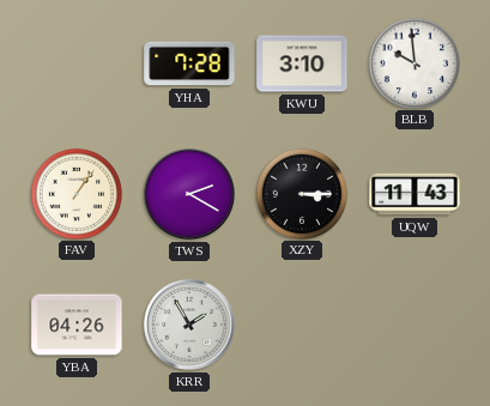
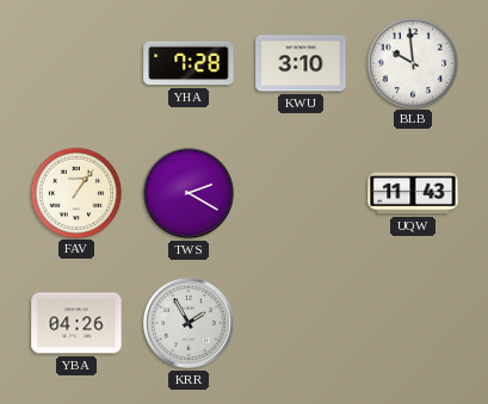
XZY: 3:15 -> none (301, 193)
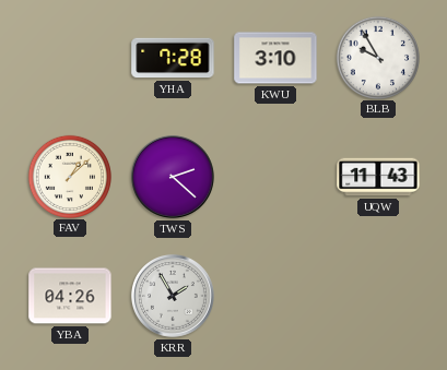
BLB: 9:59 -> 9:55 (377, 57)
FAV: 1:06 -> 1:08 (69, 176)
TWS: 2:20 -> 2:22 (173, 177)
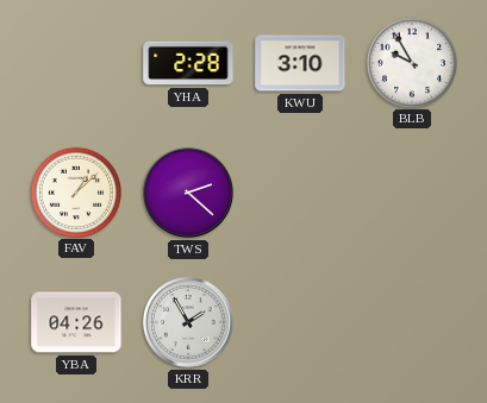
YHA: 7:28 -> 2:28 (188, 63)
UQW: 11:43 -> none (378, 177)
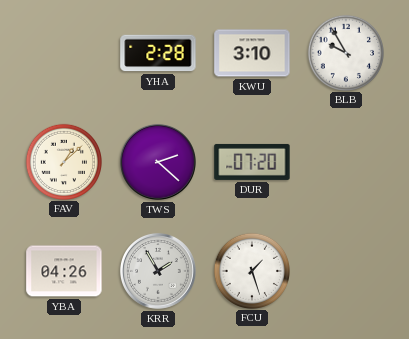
DUR: none -> 07:20 (252, 162)
FCU: none -> 1:27 (251, 270)
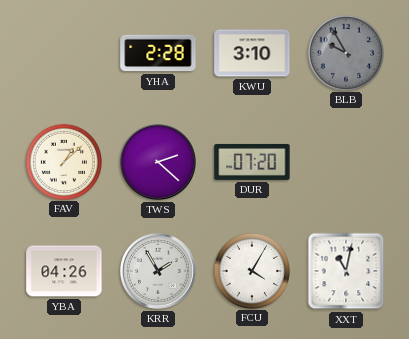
BLB dial: white -> grey (345, 52)
FCU: 1:27 -> 4:05 (251, 270)
XXT: none -> 11:02 (346, 271)
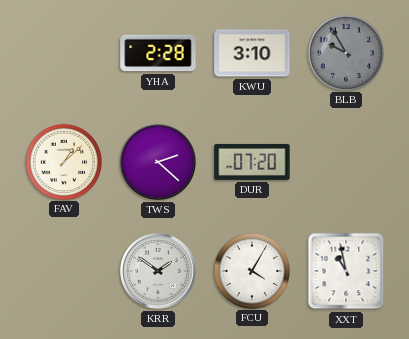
YBA: 04:26 -> none (64, 271)
KRR: 1:55 -> 1:51 (158, 271)
XXT: 11:02 -> 10:58 (346, 271)
